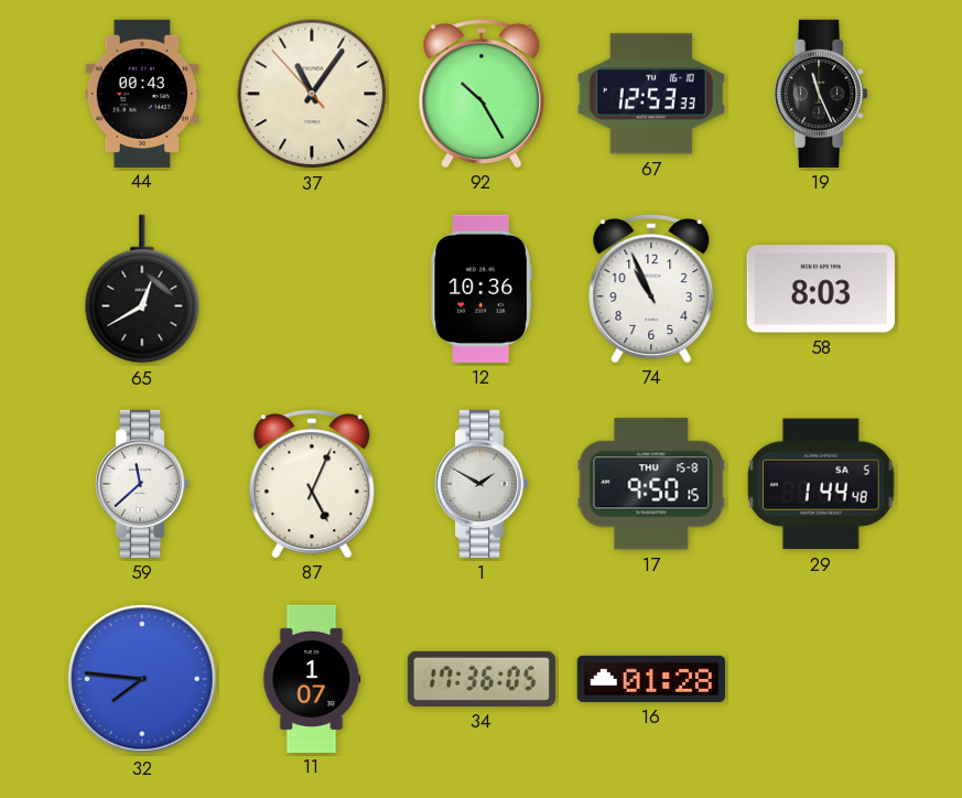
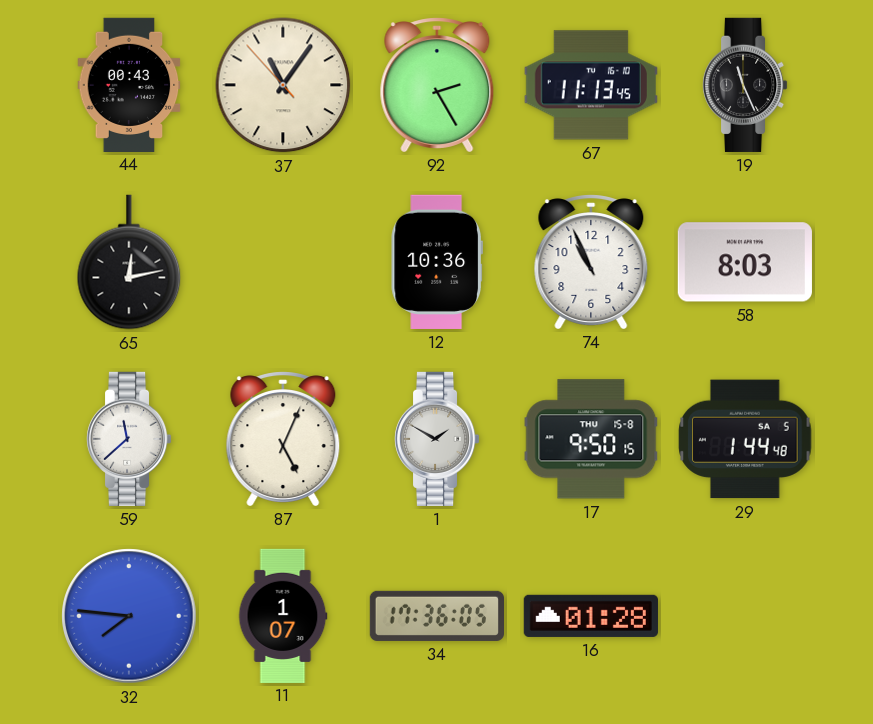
92: 10:25 -> 2:25 (437, 85)
67: 12:53 -> 11:13 (591, 85)
65: 12:40 -> 12:13 (129, 262)
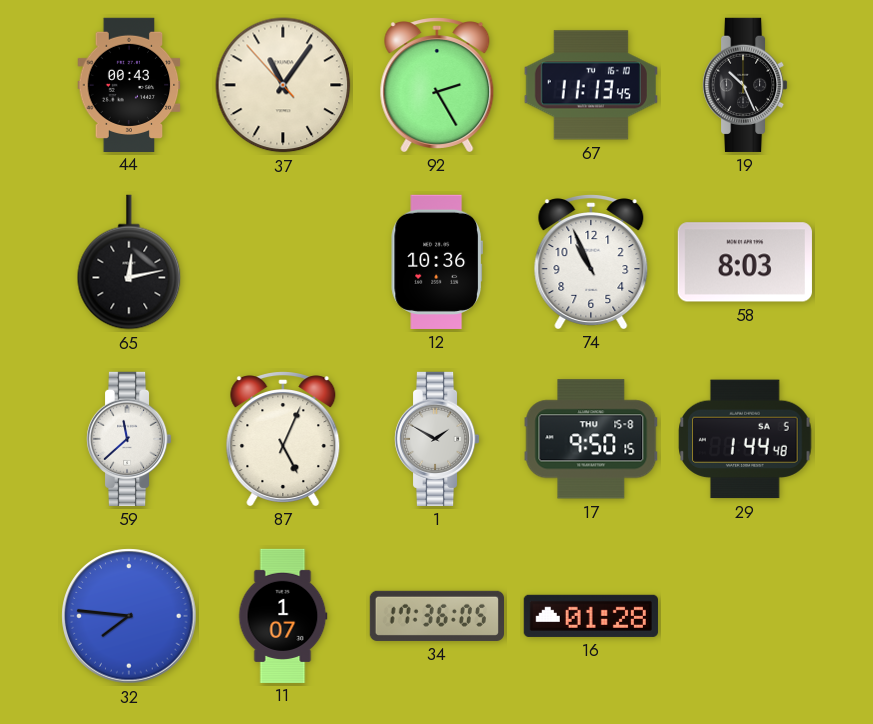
19: 11:26 -> 10:26 (745, 85)
